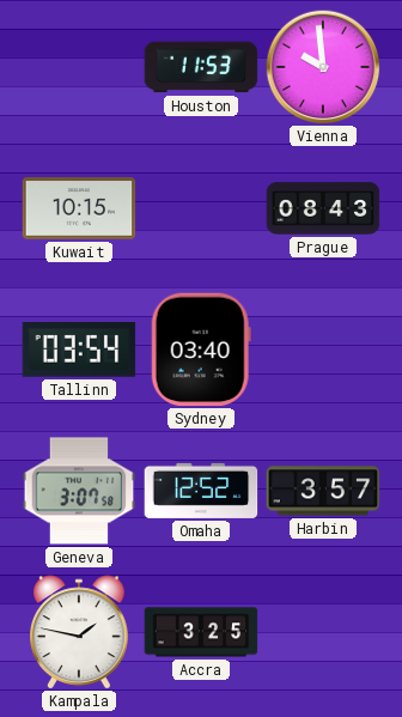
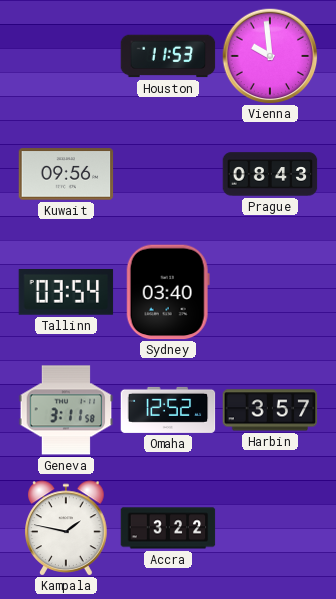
Kuwait: 10:15 -> 09:56 (66, 174)
Geneva: 3:07 -> 3:11 (66, 410)
Accra: 3:25 -> 3:22 (168, 528)
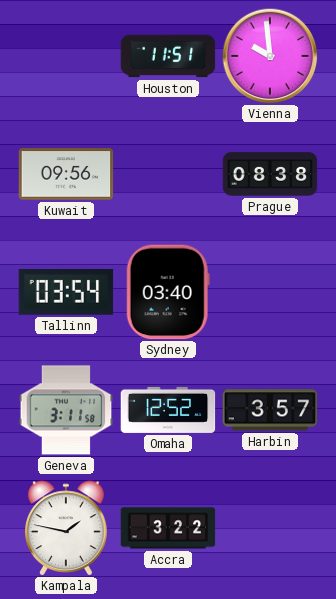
Houston: 11:53 -> 11:51 (168, 56)
Prague: 08:43 -> 08:38 (270, 174)
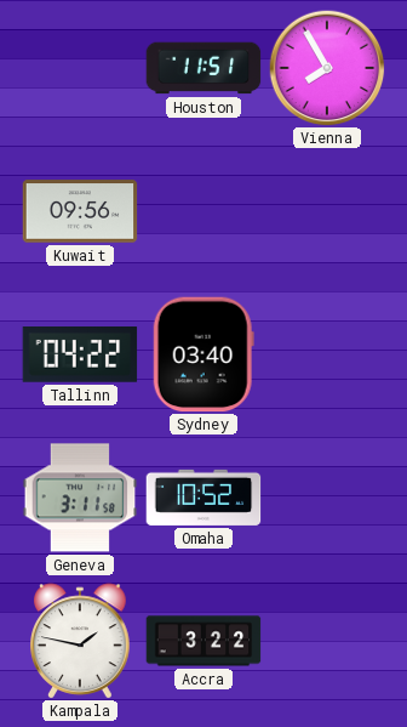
Vienna: 9:59 -> 7:55 (327, 68)
Prague: 08:38 -> none (270, 174)
Tallinn: 03:54 -> 04:22 (80, 356)
Omaha: 12:52 -> 10:52 (203, 498)
Harbin: 3:57 -> none (270, 410)
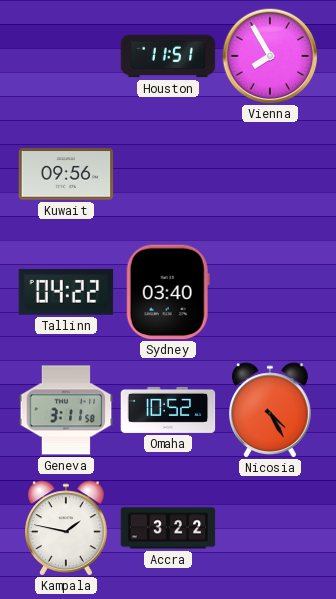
Nicosia: none -> 4:25 (270, 410)
